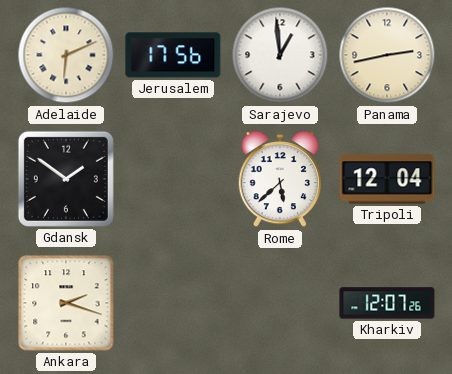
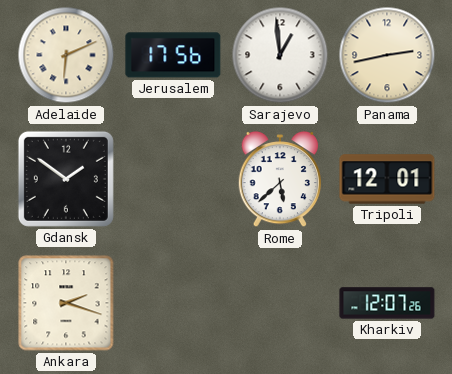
Tripoli: 12:04 -> 12:01 (387, 179)
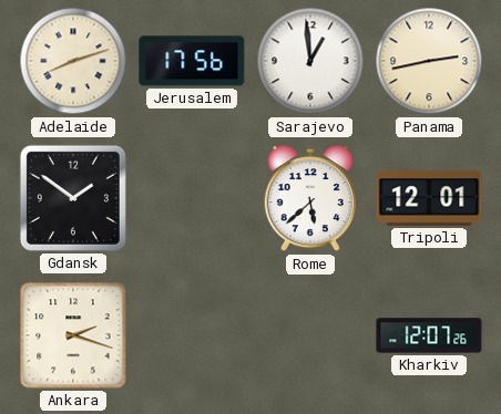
Adelaide: 6:11 -> 8:12 (73, 61)
